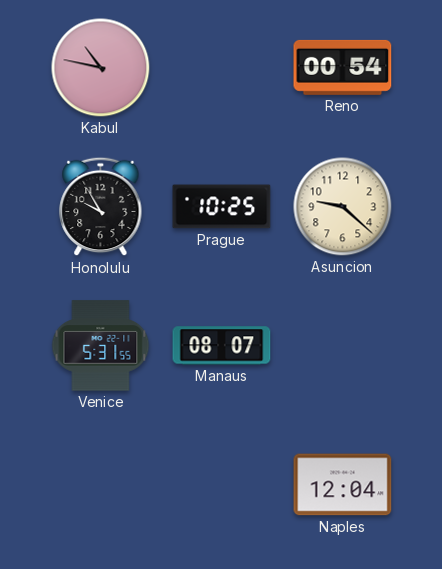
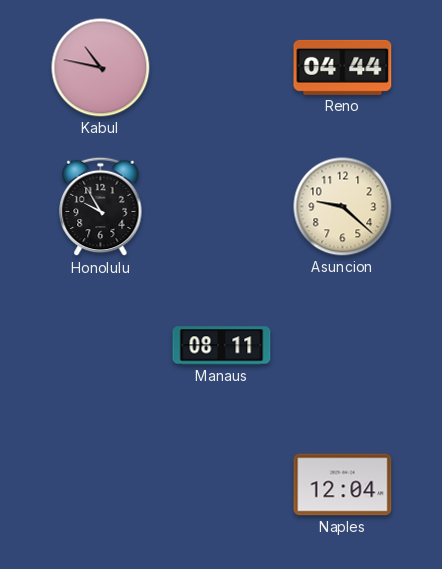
Reno: 00:54 -> 04:44 (343, 67)
Prague: 10:25 -> none (222, 207)
Venice: 5:31 -> none (101, 346)
Manaus: 08:07 -> 08:11 (222, 346)
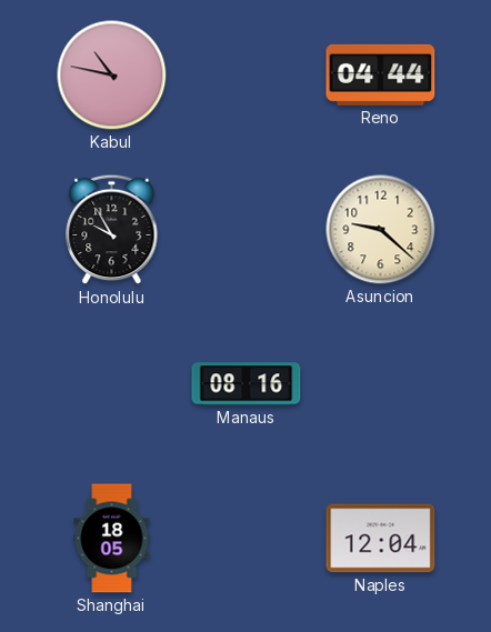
Manaus: 08:11 -> 08:16 (247, 384)
Shanghai: none -> 18:05 (112, 539)
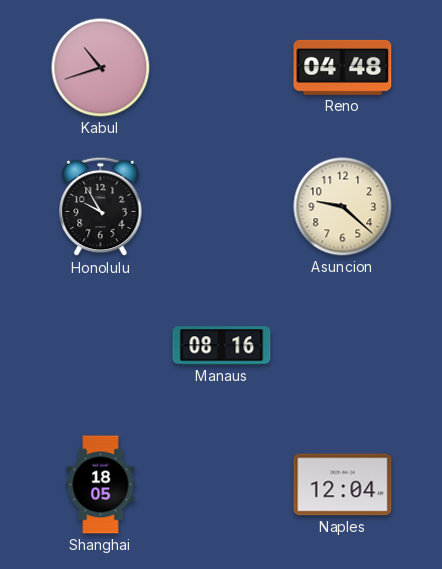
Kabul: 10:47 -> 10:42 (101, 68)
Reno: 04:44 -> 04:48 (343, 67)
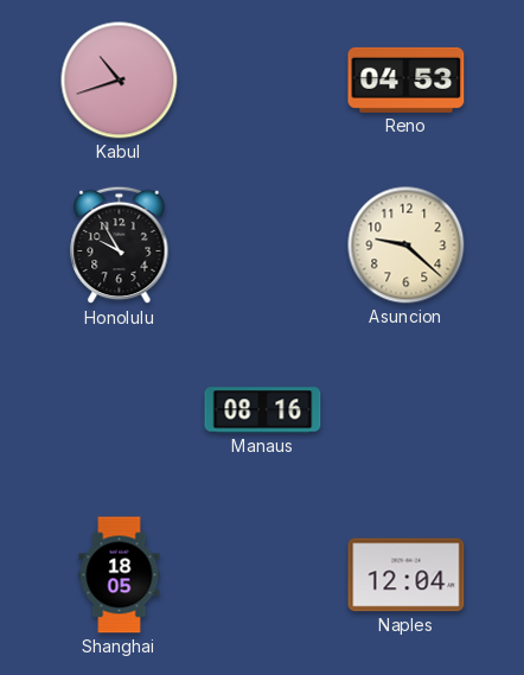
Reno: 04:48 -> 04:53 (407, 79)
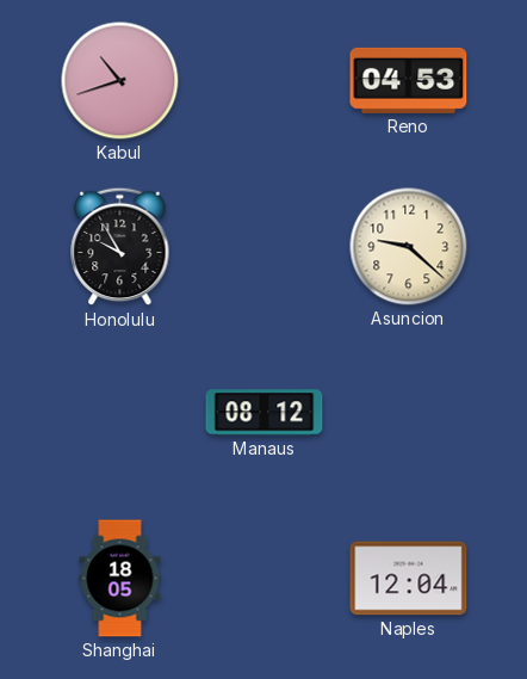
Manaus: 08:16 -> 08:12 (265, 413)
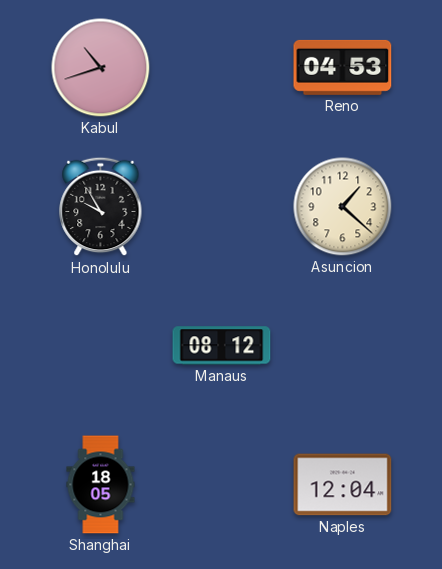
Asuncion: 9:22 -> 1:22 (343, 207)
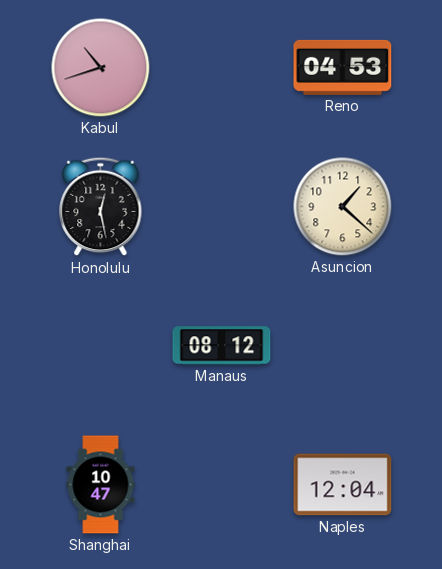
Honolulu: 9:55 -> 12:28 (101, 207)
Shanghai: 18:05 -> 10:47 (101, 485)
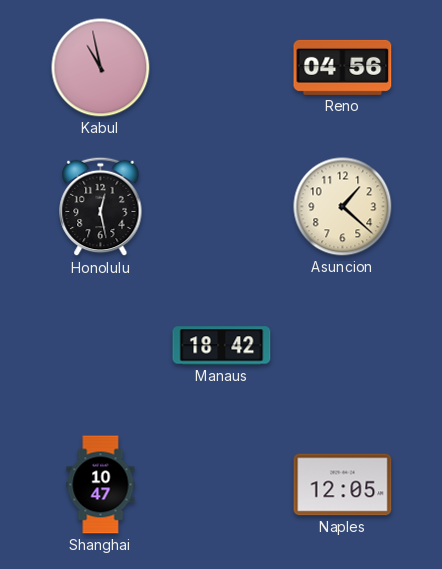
Kabul: 10:42 -> 10:58 (101, 68)
Reno: 04:53 -> 04:56 (343, 67)
Manaus: 08:12 -> 18:42 (222, 346)
Naples: 12:04 -> 12:05 (343, 485)
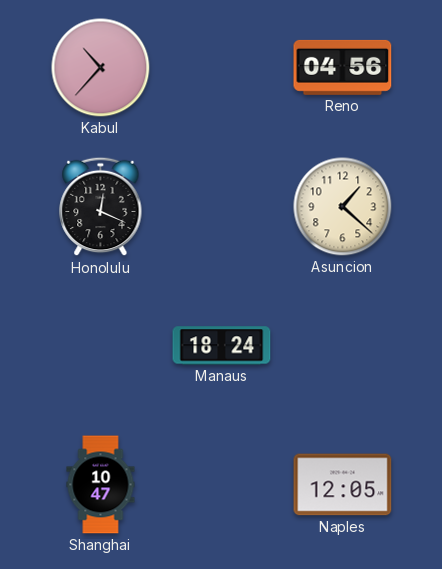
Kabul: 10:58 -> 10:37 (101, 68)
Honolulu: 12:28 -> 12:19 (101, 207)
Manaus: 18:42 -> 18:24 (222, 346)
